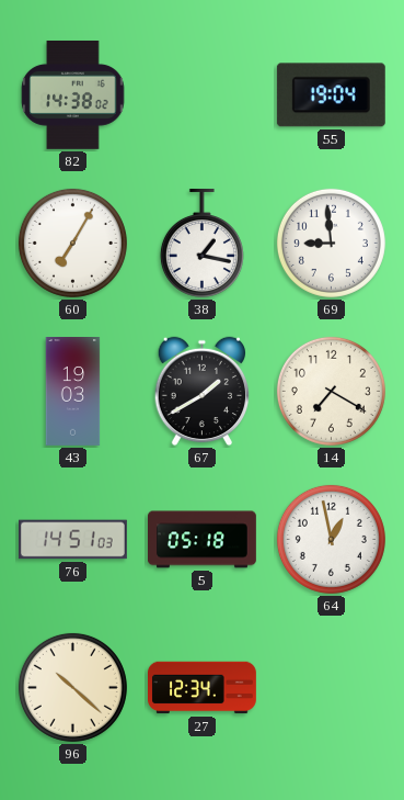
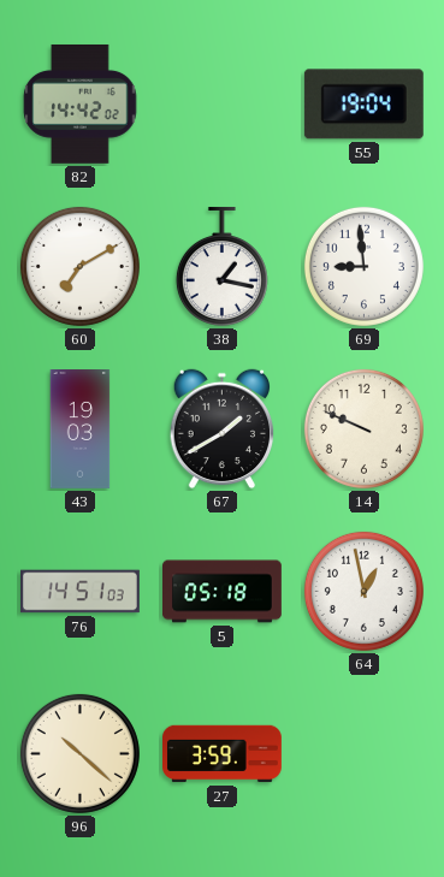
82: 14:38 -> 14:42 (81, 103)
60: 7:05 -> 7:10 (79, 266)
14: 7:20 -> 9:49 (363, 428)
27: 12:34 -> 3:59 (223, 754)
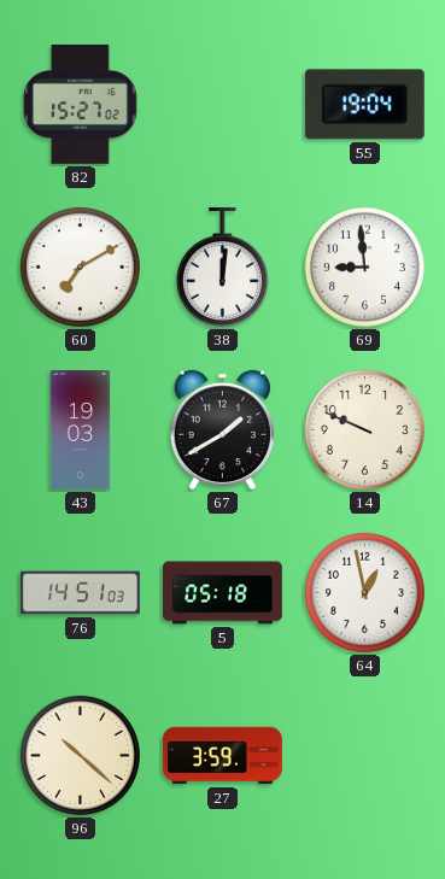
82: 14:42 -> 15:27 (81, 104)
38: 1:17 -> 12:01 (222, 266)
